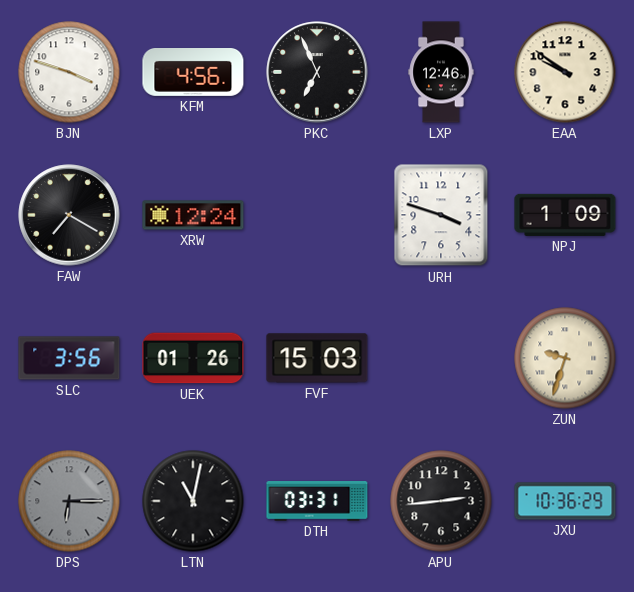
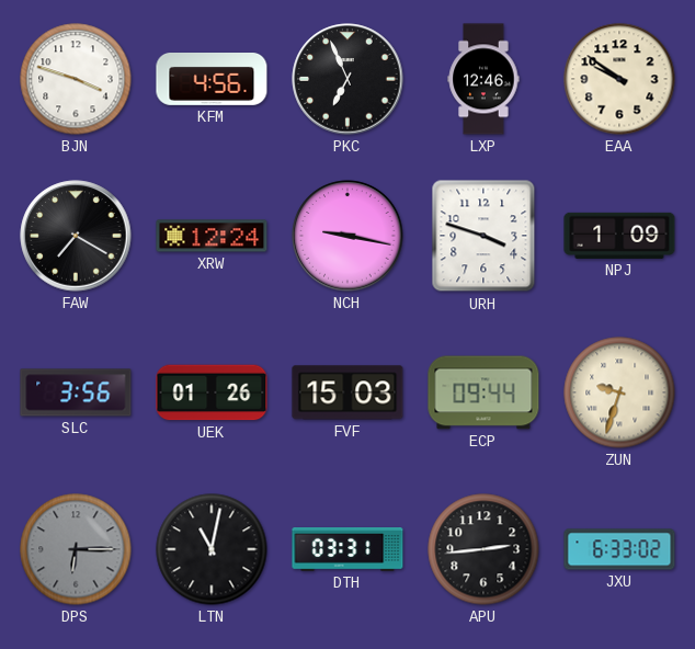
NCH: none -> 9:17 (347, 236)
ECP: none -> 09:44 (483, 392)
JXU: 10:36 -> 6:33 (619, 549)
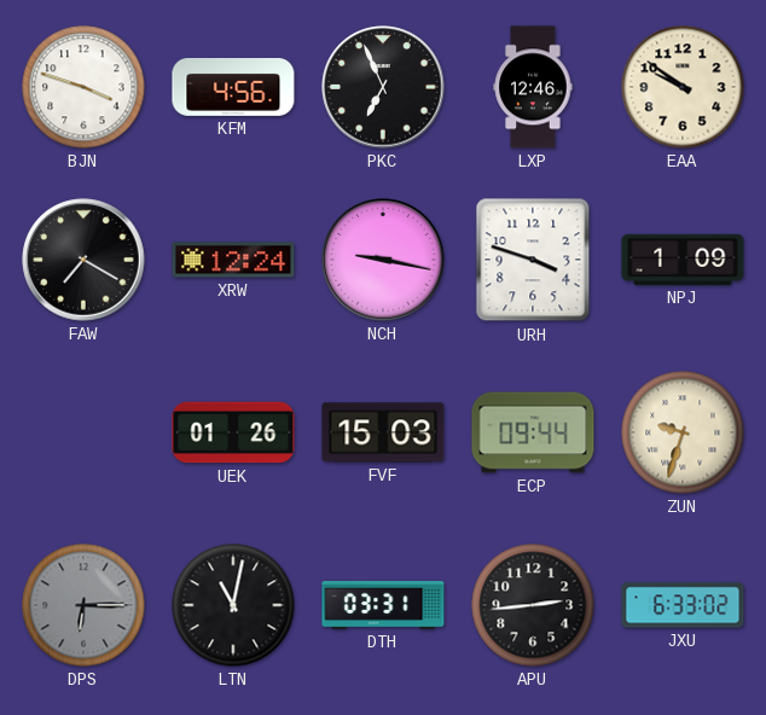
SLC: 3:56 -> none (76, 392)
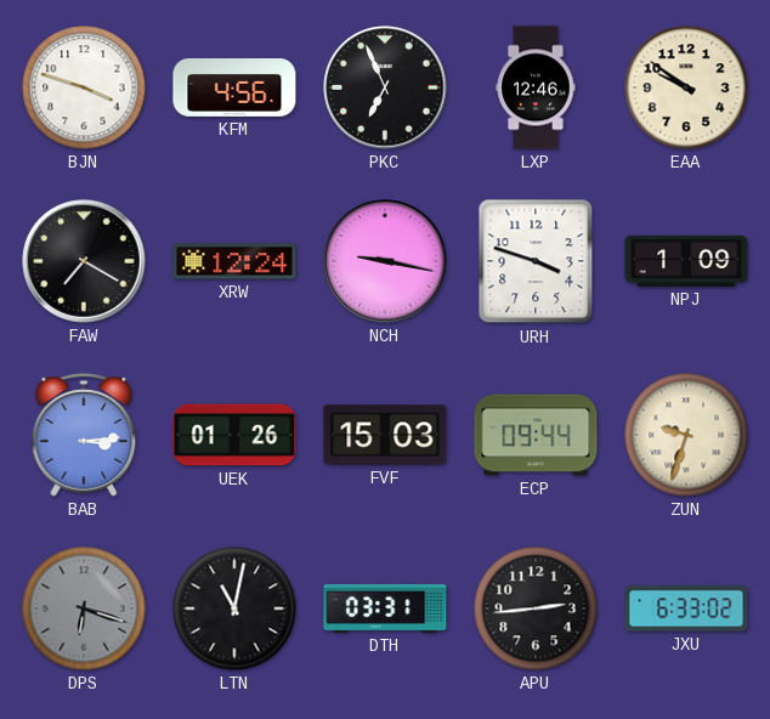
BAB: none -> 3:14 (84, 436)
DPS: 6:15 -> 6:18 (84, 608)
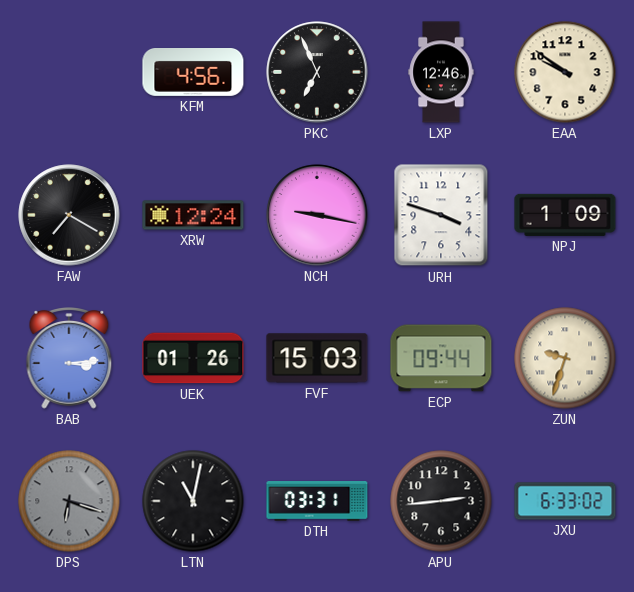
BJN: 3:48 -> none (84, 87)
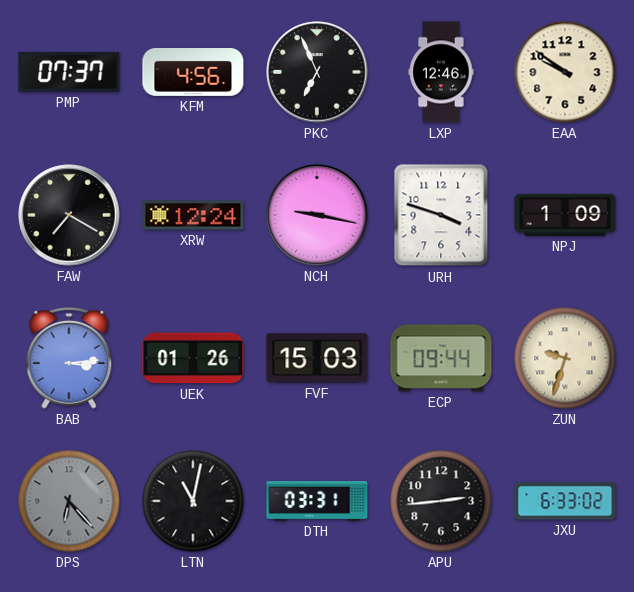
PMP: none -> 07:37 (69, 72)
DPS: 6:18 -> 6:23 (69, 501)
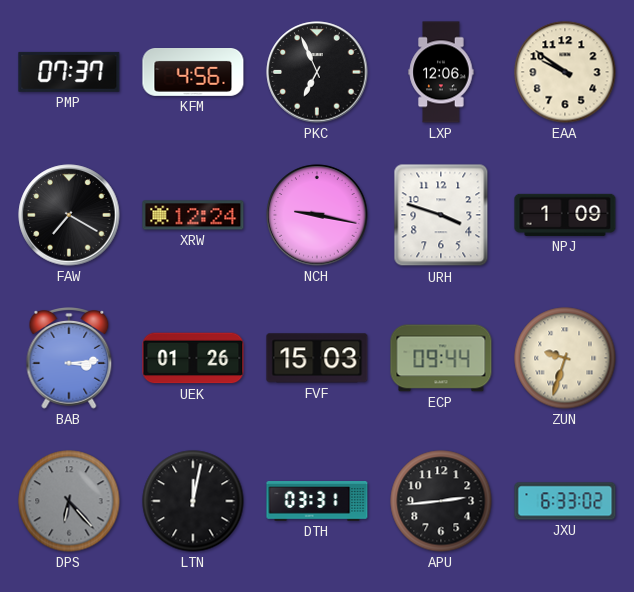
LXP: 12:46 -> 12:06 (441, 72)
LTN: 11:02 -> 12:02 (193, 501)
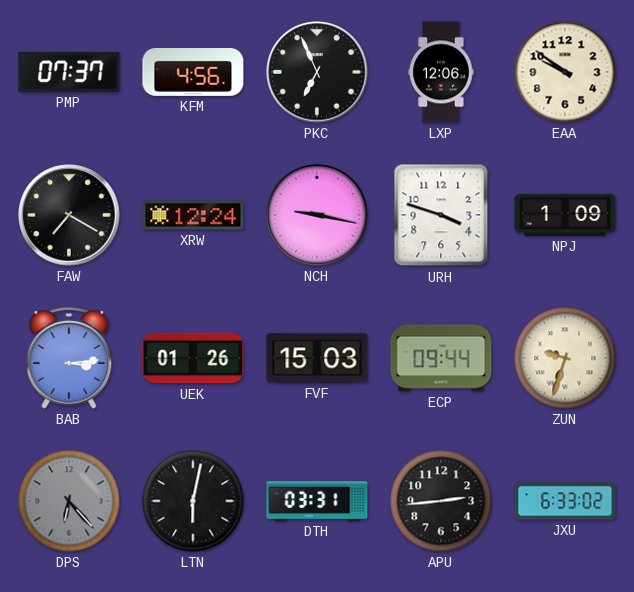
LTN: 12:02 -> 6:02 (193, 501)
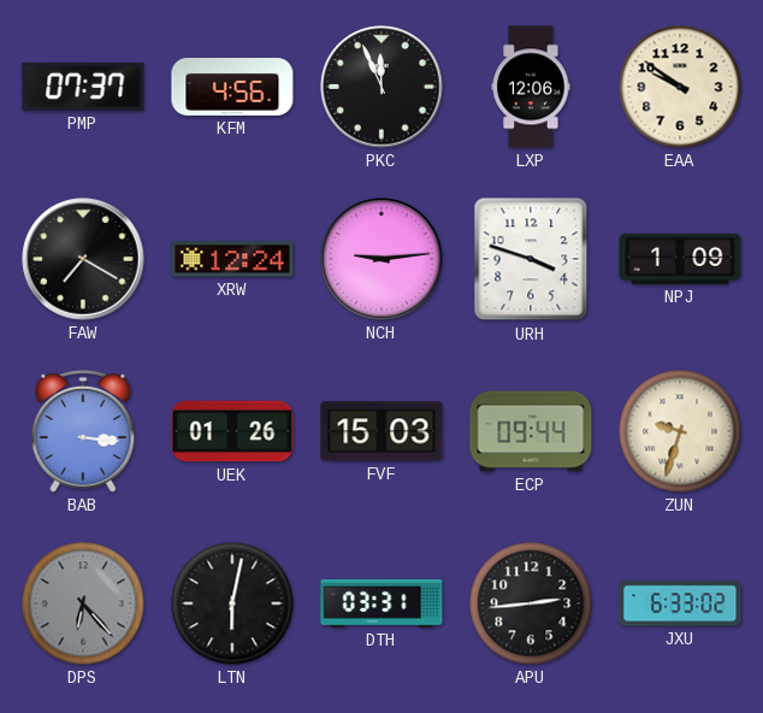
PKC: 6:56 -> 11:56 (381, 87)
NCH: 9:17 -> 9:14 (381, 259)
BAB: 3:14 -> 3:16 (83, 432)
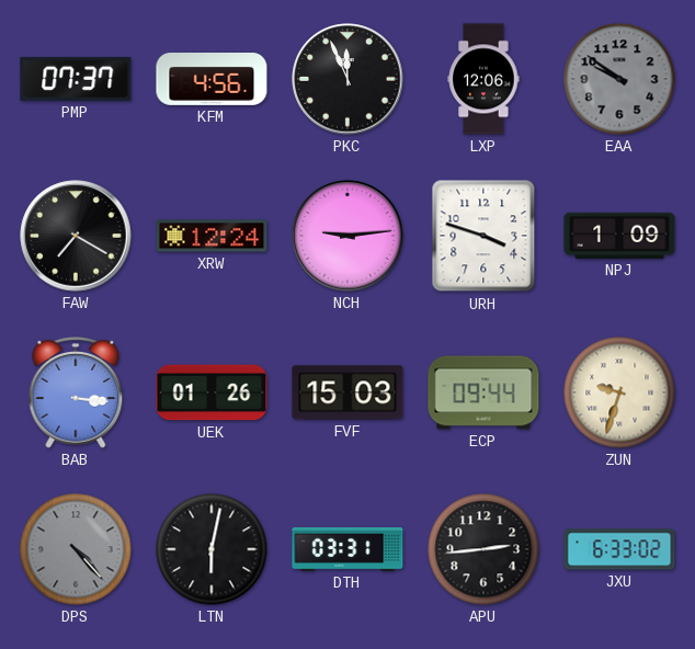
EAA dial: cream -> grey (619, 79)
DPS: 6:23 -> 4:23 (76, 549)
